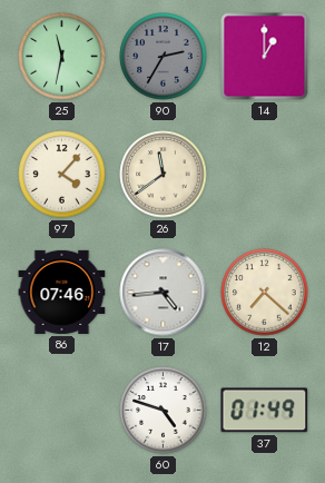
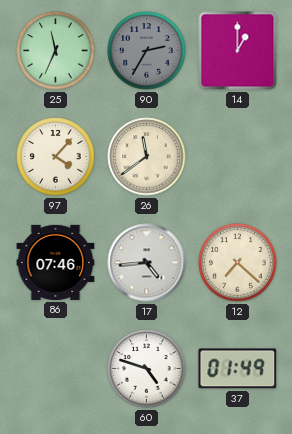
25: 11:32 -> 11:34 (56, 51)
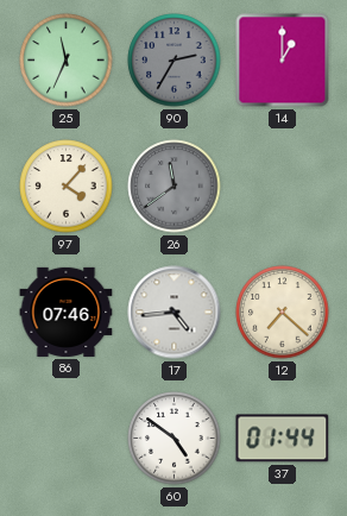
26 dial: cream -> grey (175, 187)
60: 4:48 -> 4:51 (175, 439)
37: 01:49 -> 01:44 (283, 439)
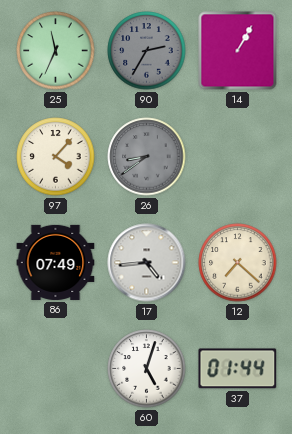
14: 1:00 -> 1:05 (238, 51)
26: 11:39 -> 8:39 (147, 157)
86: 07:46 -> 07:49 (56, 262)
60: 4:51 -> 5:03 (147, 369)
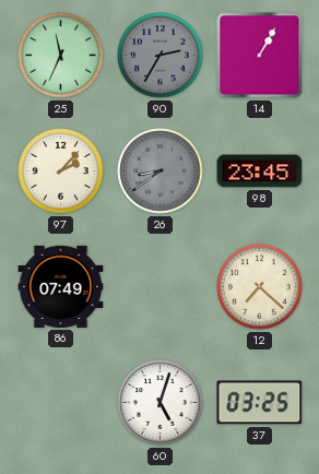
97: 4:07 -> 2:07 (61, 171)
98: none -> 23:45 (260, 171)
17: 4:44 -> none (147, 263)
37: 01:44 -> 03:25 (260, 403)
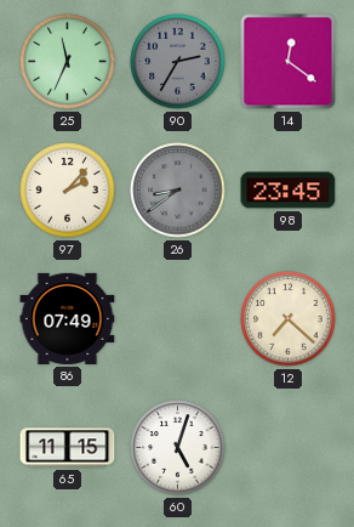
14: 1:05 -> 12:21 (289, 62)
65: none -> 11:15 (68, 448)
37: 03:25 -> none (260, 403)
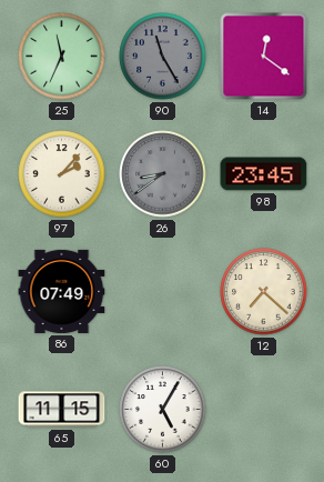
90: 2:35 -> 11:25 (163, 57)
60: 5:03 -> 5:05 (163, 410)
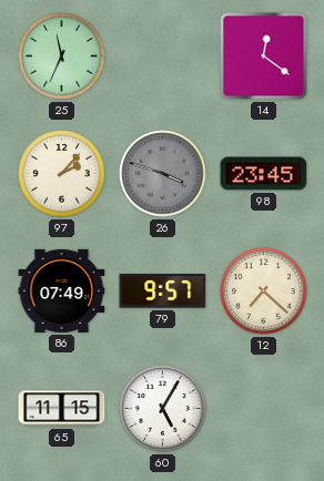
90: 11:25 -> none (163, 57)
26: 8:39 -> 3:48 (163, 174)
79: none -> 9:57 (163, 291)
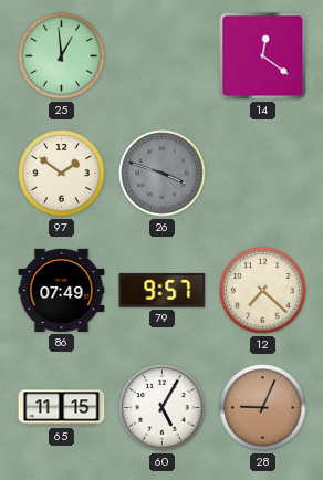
25: 11:34 -> 12:59 (62, 56)
97: 2:07 -> 1:51 (62, 174)
98: 23:45 -> none (264, 174)
28: none -> 9:04 (263, 408)
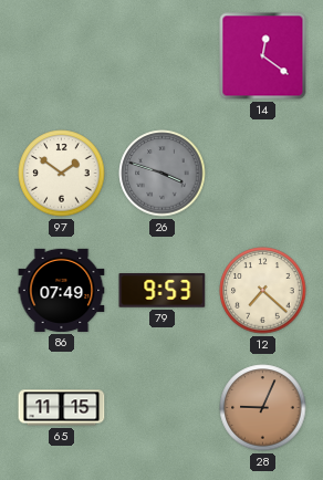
25: 12:59 -> none (62, 56)
79: 9:57 -> 9:53 (163, 291)
60: 5:05 -> none (163, 408)
